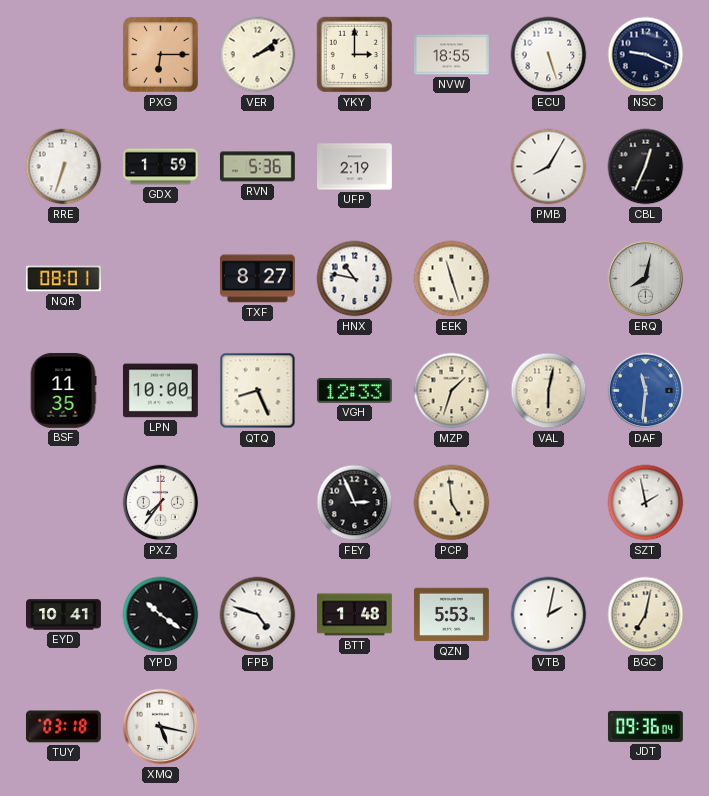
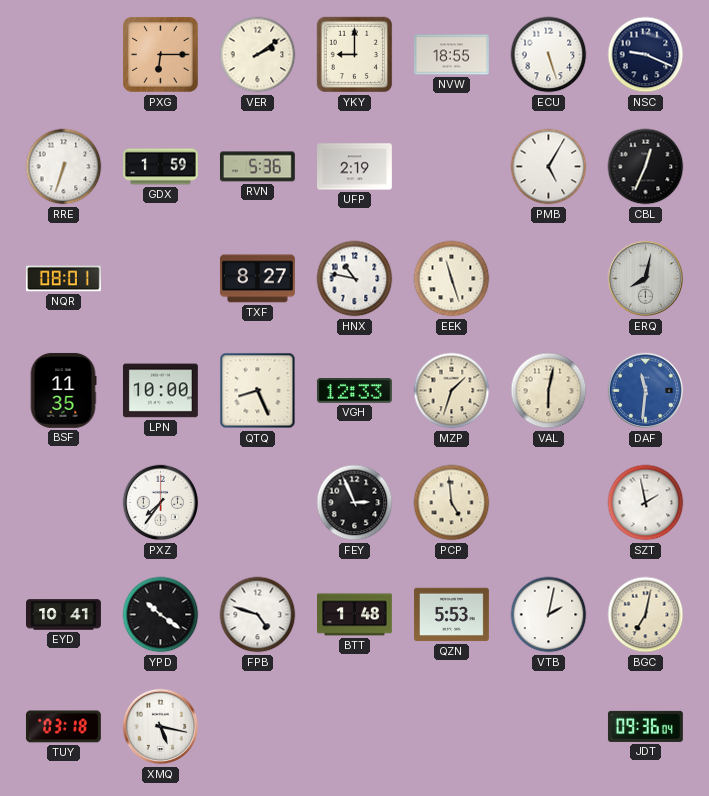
YKY: 3:00 -> 9:00 (355, 55)
PMB: 8:05 -> 5:05 (549, 167)
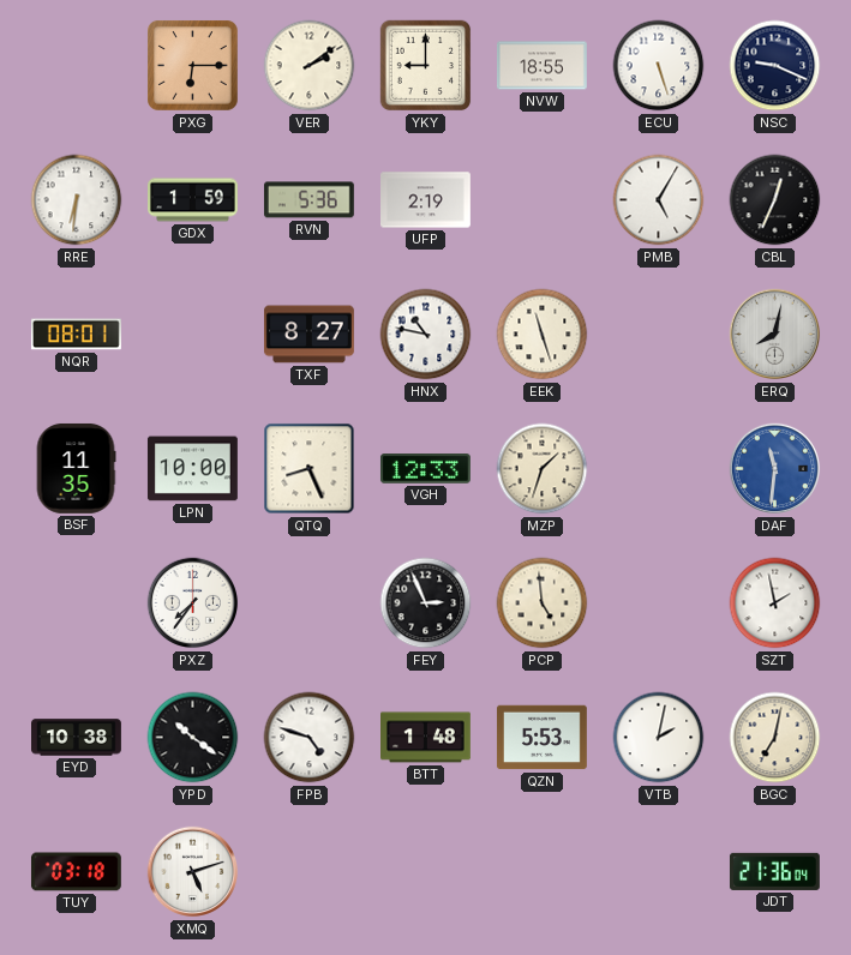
RRE: 6:33 -> 6:31 (77, 200)
VAL: 6:02 -> none (549, 391)
EYD: 10:41 -> 10:38 (77, 738)
XMQ: 5:17 -> 5:12 (193, 872)
JDT: 09:36 -> 21:36 (774, 871)
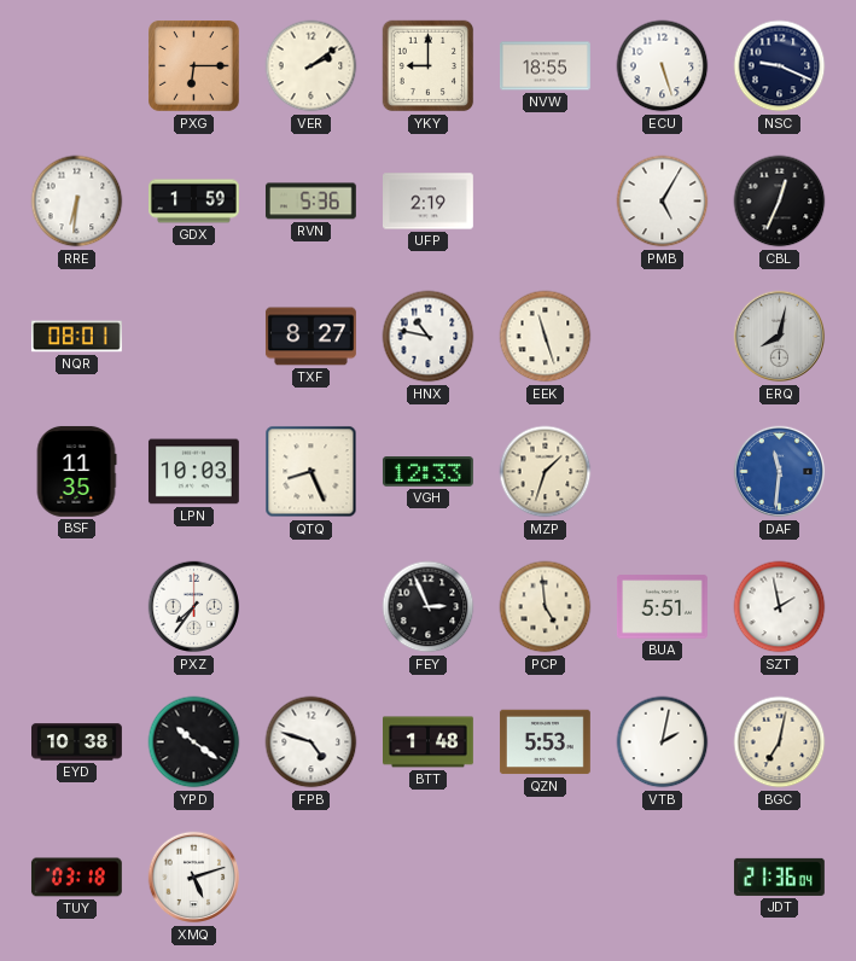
LPN: 10:00 -> 10:03 (194, 472)
BUA: none -> 5:51 (662, 607)
